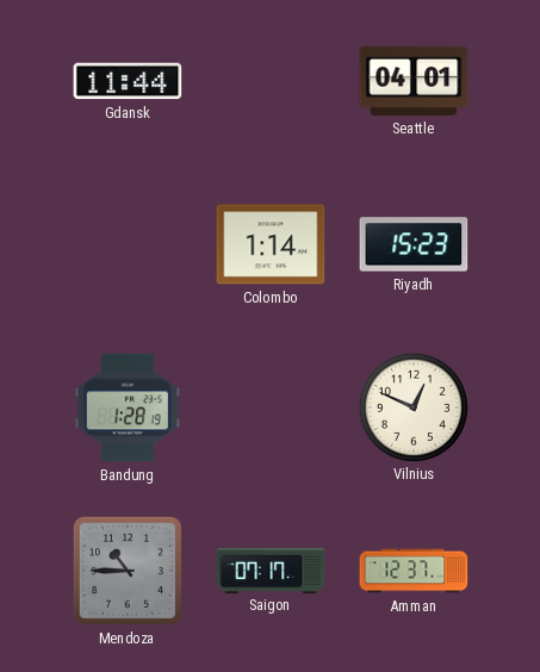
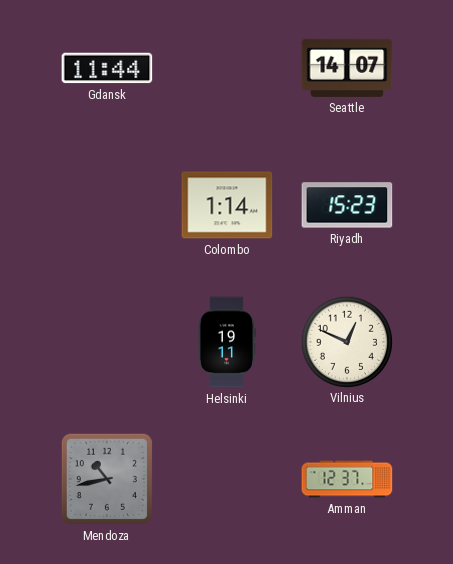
Seattle: 04:01 -> 14:07 (347, 68)
Bandung: 1:28 -> none (128, 407)
Helsinki: none -> 19:11 (226, 342)
Mendoza: 10:45 -> 10:43 (107, 479)
Saigon: 07:17 -> none (271, 570)
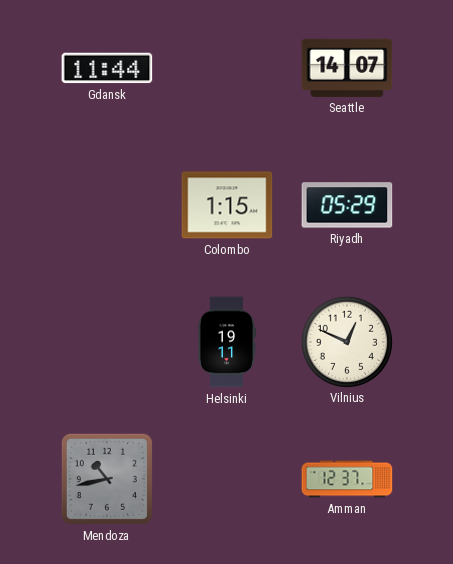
Colombo: 1:14 -> 1:15 (227, 205)
Riyadh: 15:23 -> 05:29 (347, 205)
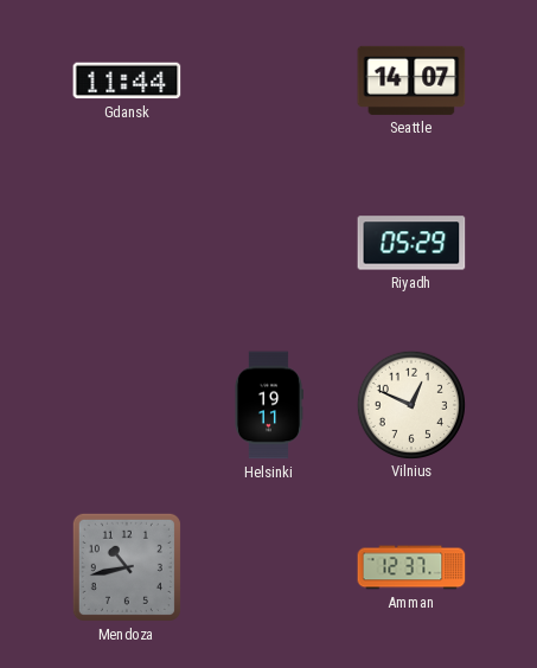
Colombo: 1:15 -> none (227, 205)
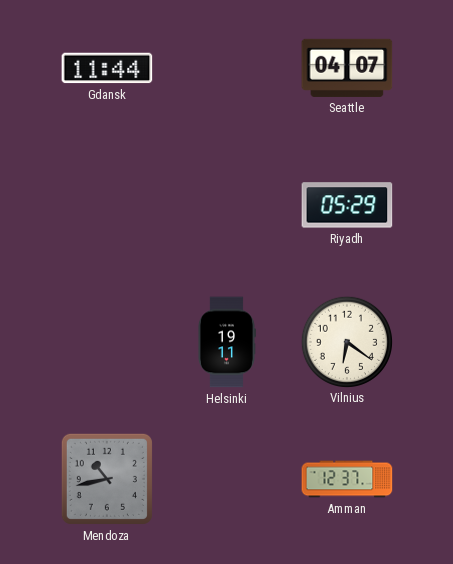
Seattle: 14:07 -> 04:07 (347, 68)
Vilnius: 12:49 -> 6:21 (346, 341)
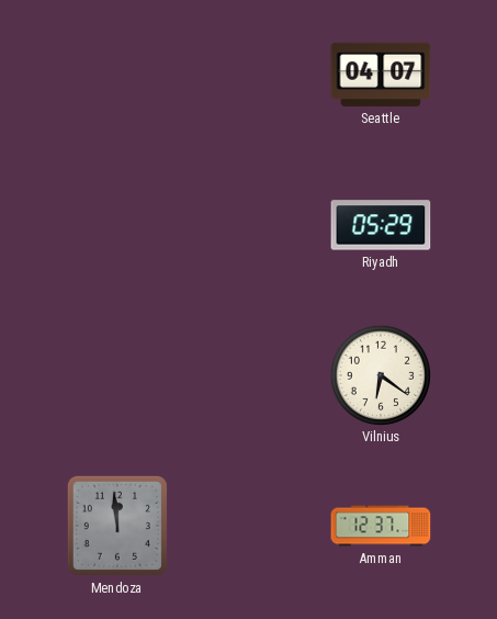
Gdansk: 11:44 -> none (107, 68)
Helsinki: 19:11 -> none (226, 342)
Mendoza: 10:43 -> 11:59 (117, 526)
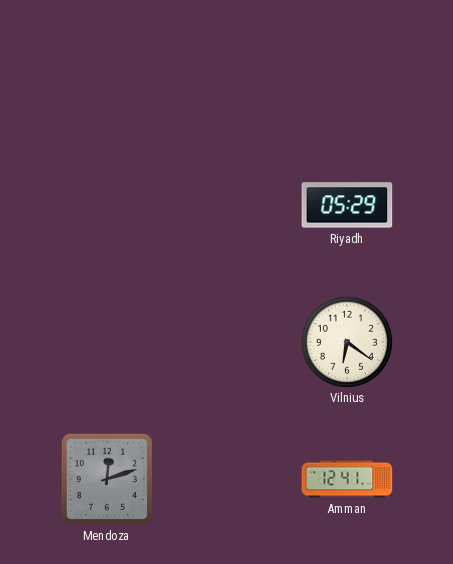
Seattle: 04:07 -> none (381, 75)
Mendoza: 11:59 -> 12:12 (107, 479)
Amman: 12:37 -> 12:41 (347, 479)
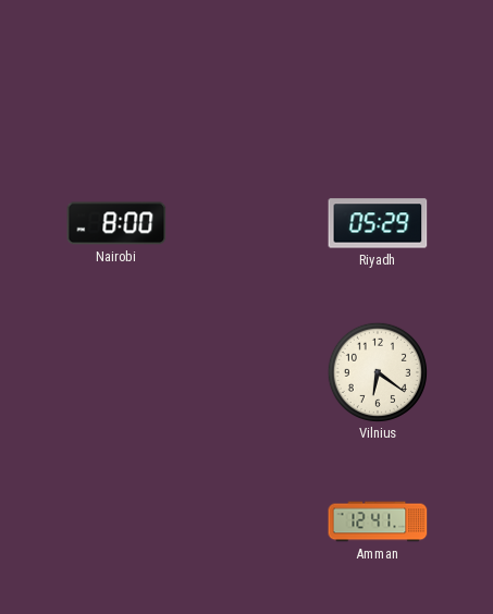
Nairobi: none -> 8:00 (116, 223)
Mendoza: 12:12 -> none (107, 479)
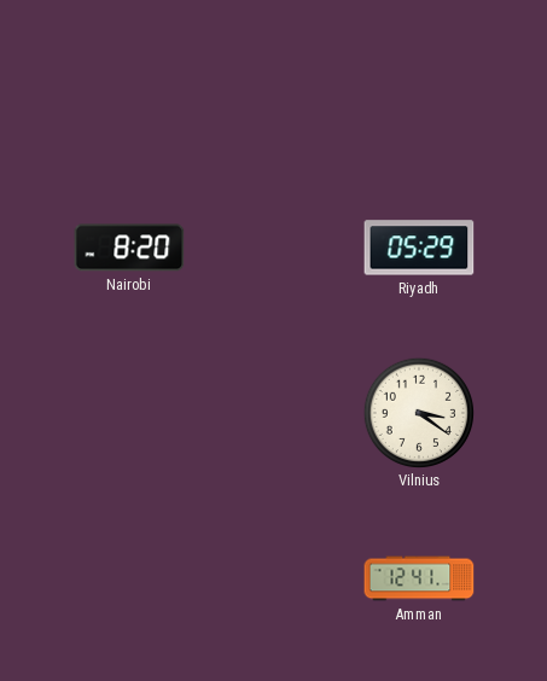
Nairobi: 8:00 -> 8:20 (129, 248)
Vilnius: 6:21 -> 3:21 (418, 412)
